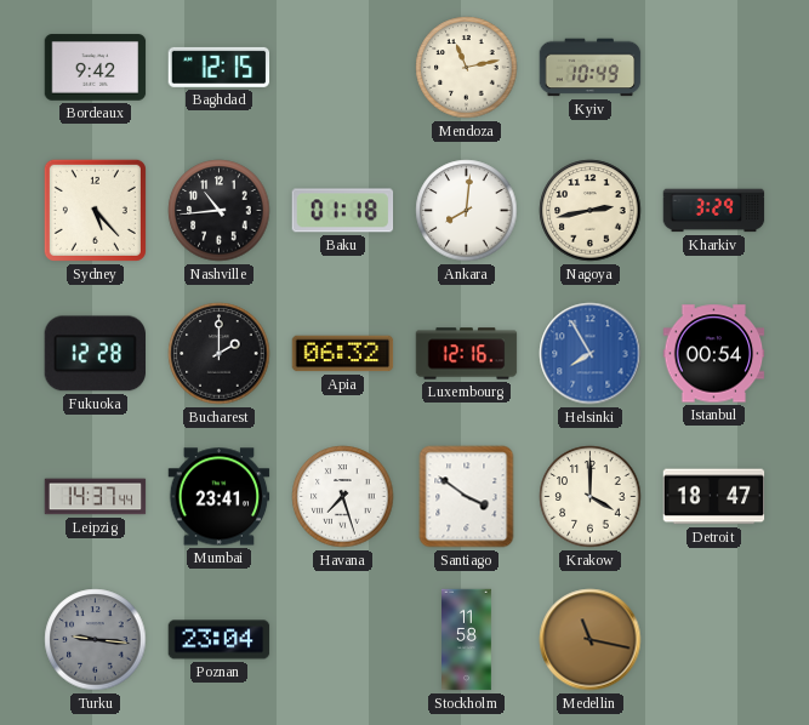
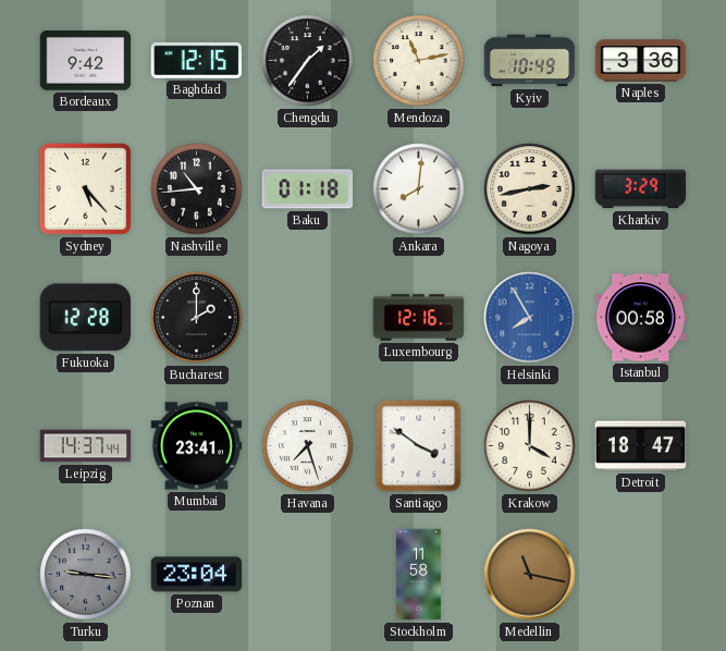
Chengdu: none -> 1:36 (308, 61)
Naples: none -> 3:36 (641, 61)
Apia: 06:32 -> none (343, 354)
Istanbul: 00:54 -> 00:58 (641, 318)
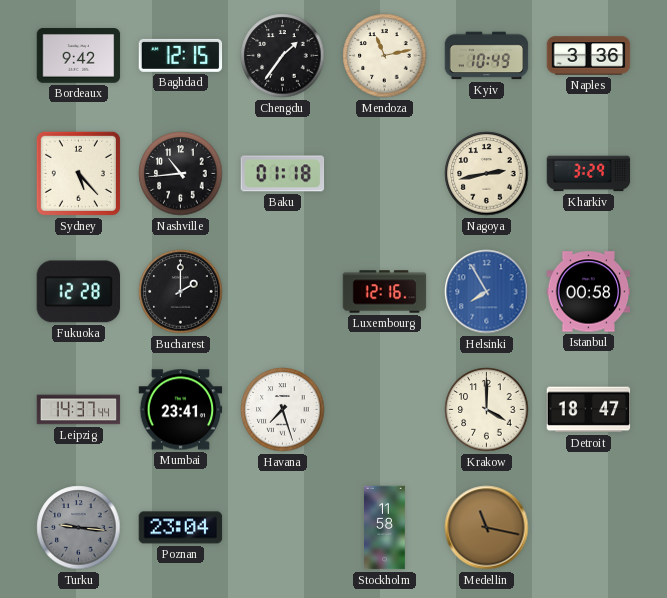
Ankara: 8:01 -> none (419, 189)
Santiago: 3:51 -> none (419, 446)
